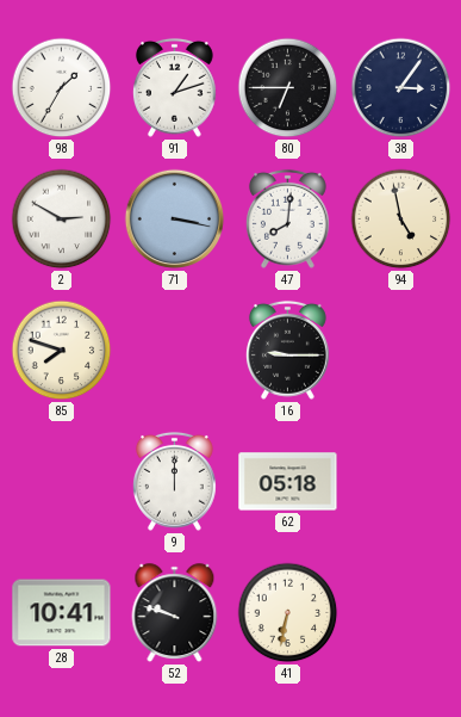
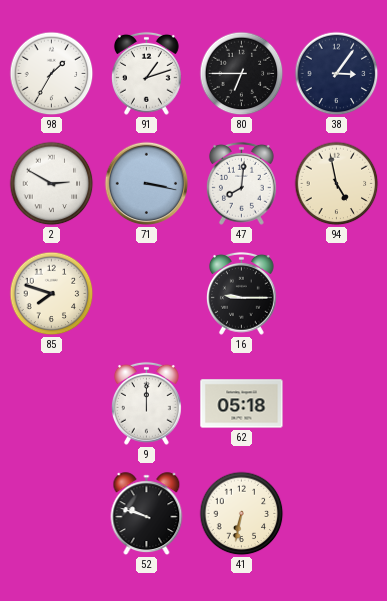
28: 10:41 -> none (62, 613)
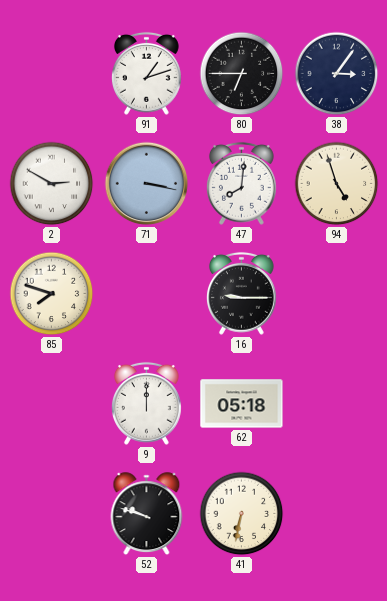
98: 1:35 -> none (52, 74)
94: 4:58 -> 4:57 (337, 184)
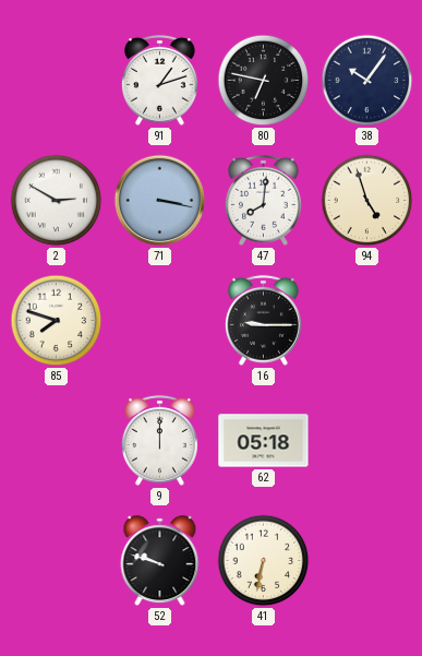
80: 6:45 -> 6:47 (264, 81)
38: 3:06 -> 10:06 (367, 81)
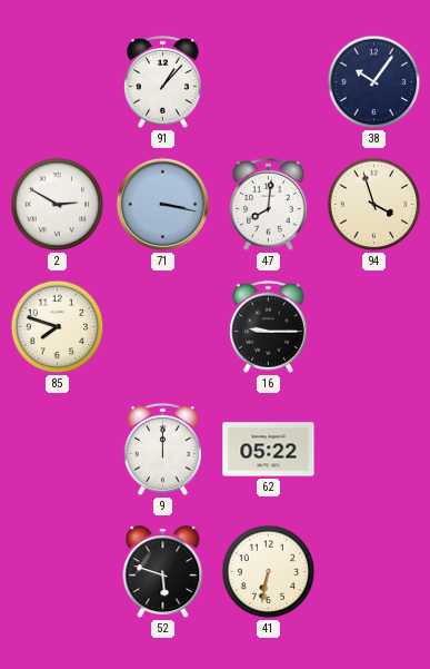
91: 1:12 -> 1:07 (162, 81)
80: 6:47 -> none (264, 81)
94: 4:57 -> 3:57 (374, 205)
62: 05:18 -> 05:22 (269, 450)
52: 9:48 -> 5:48 (163, 572)
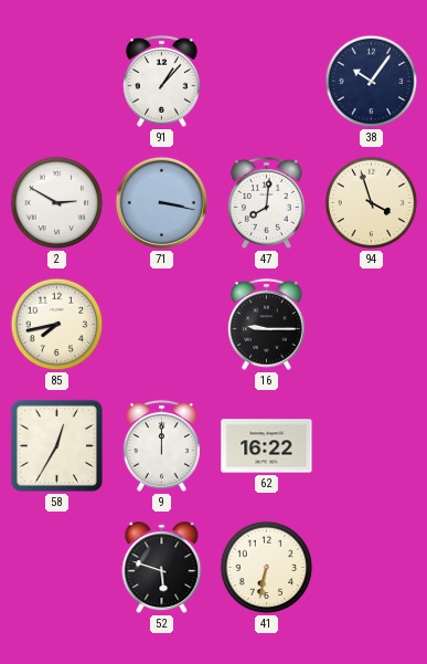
85: 7:48 -> 7:43 (57, 325)
58: none -> 12:35 (56, 445)
62: 05:22 -> 16:22 (267, 446)
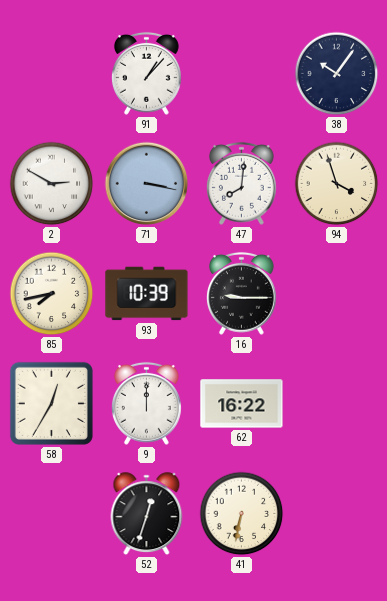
93: none -> 10:39 (147, 294)
52: 5:48 -> 12:33 (147, 514)
